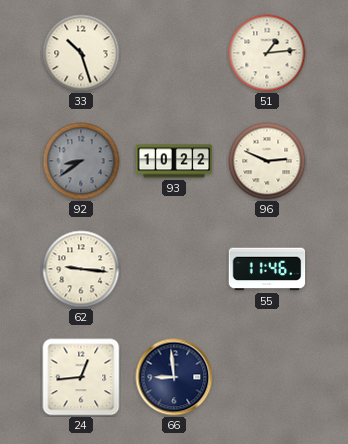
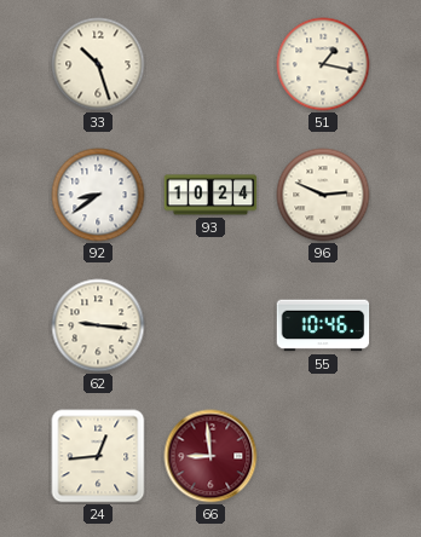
51: 1:14 -> 1:17 (323, 64)
92 dial: grey -> white (98, 195)
93: 10:22 -> 10:24 (211, 195)
55: 11:46 -> 10:46 (323, 325)
66 dial: navy -> burgundy (211, 456)
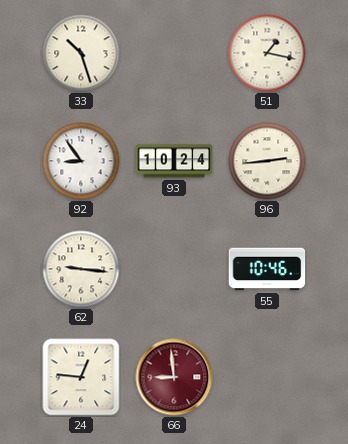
92: 8:39 -> 8:54 (81, 161)
96: 2:49 -> 2:44 (267, 161)
24: 12:44 -> 12:46 (81, 377)
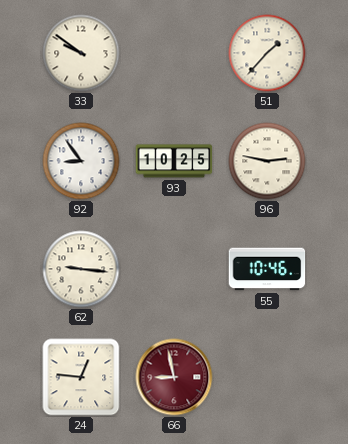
33: 10:27 -> 9:51 (81, 53)
51: 1:17 -> 1:37 (267, 53)
93: 10:24 -> 10:25 (174, 161)
96: 2:44 -> 2:47 (267, 161)
66: 8:59 -> 8:58 (174, 377)
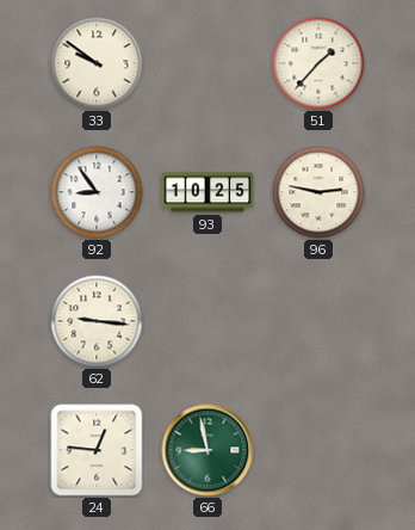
55: 10:46 -> none (267, 269)
66 dial: burgundy -> green (207, 450)
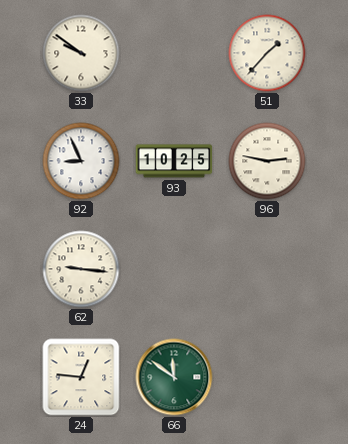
92: 8:54 -> 8:56 (81, 161)
66: 8:58 -> 11:51 (174, 377)
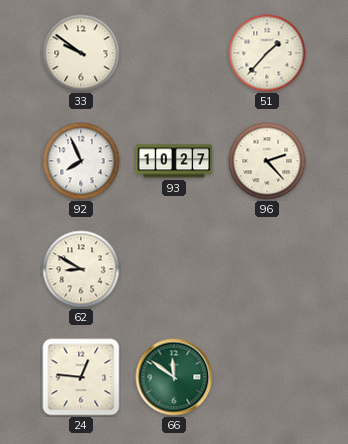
92: 8:56 -> 7:56 (81, 161)
93: 10:25 -> 10:27 (174, 161)
96: 2:47 -> 2:23 (267, 161)
62: 9:16 -> 8:50 (81, 269)
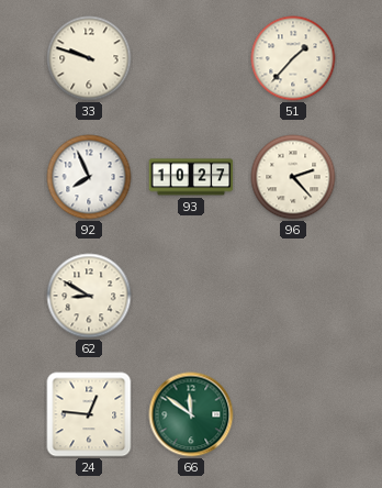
33: 9:51 -> 9:48 (89, 58)
